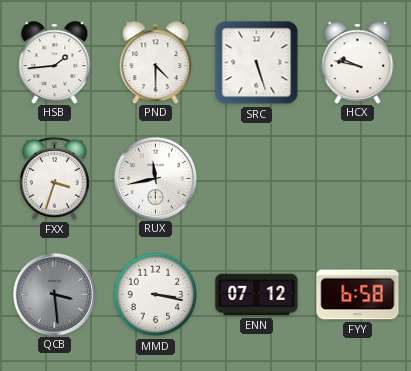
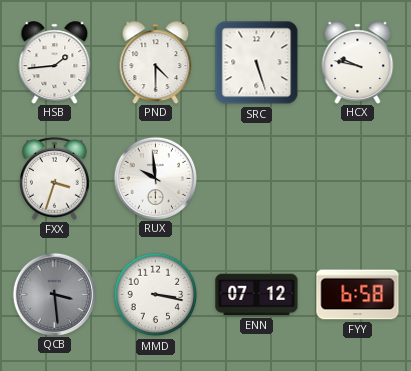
RUX: 11:43 -> 9:59 (155, 178)
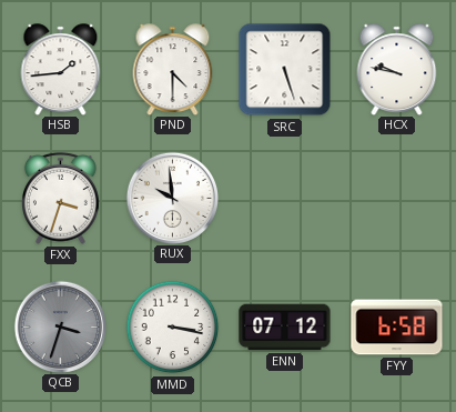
QCB: 3:29 -> 3:33 (60, 326)
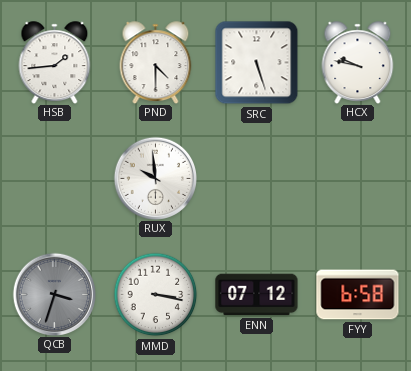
FXX: 3:33 -> none (61, 198)
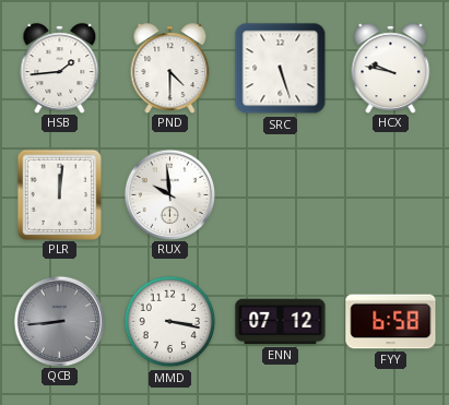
PLR: none -> 12:01 (59, 194)
QCB: 3:33 -> 8:44 (59, 321)
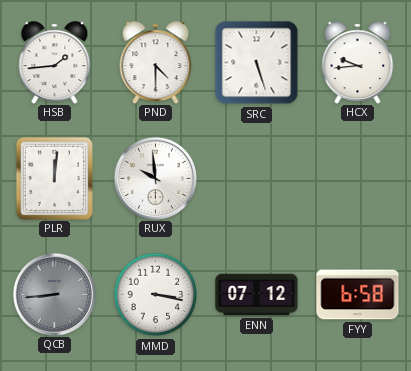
HCX: 9:47 -> 9:44 (358, 62)
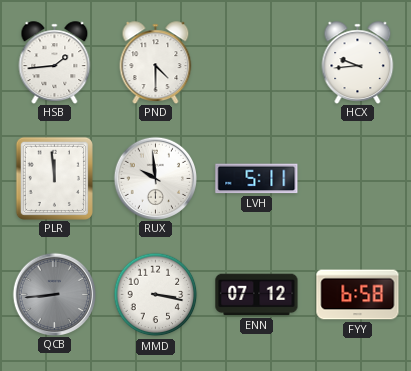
SRC: 5:27 -> none (257, 63)
PLR: 12:01 -> 11:59 (54, 178)
LVH: none -> 5:11 (257, 179)
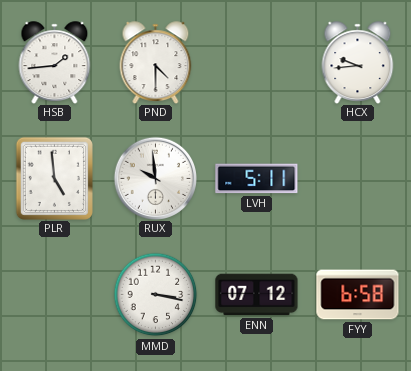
PLR: 11:59 -> 4:59 (54, 178)
QCB: 8:44 -> none (54, 294)
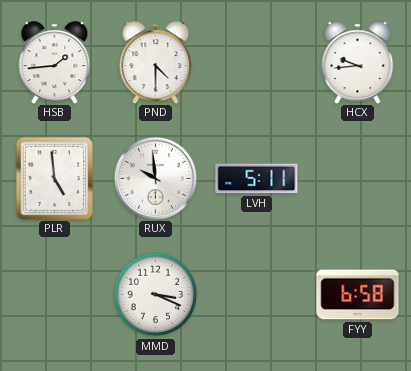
MMD: 3:17 -> 3:19 (156, 295)
ENN: 07:12 -> none (257, 295)
